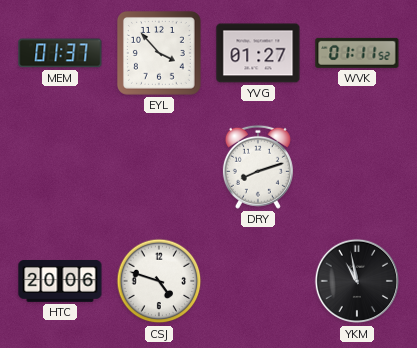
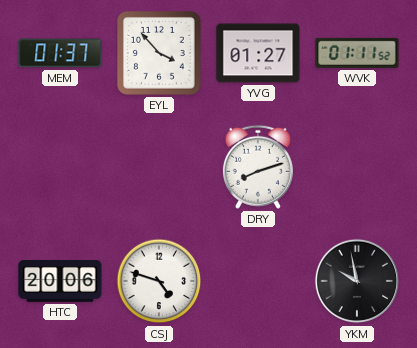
YKM: 10:58 -> 9:58 (357, 281)
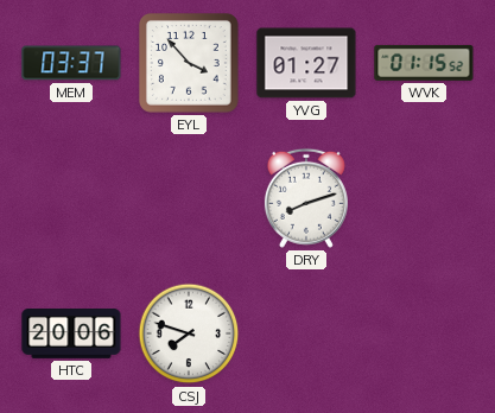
MEM: 01:37 -> 03:37 (71, 63)
WVK: 01:11 -> 01:15 (424, 63)
CSJ: 4:48 -> 7:48 (189, 333)
YKM: 9:58 -> none (357, 281)
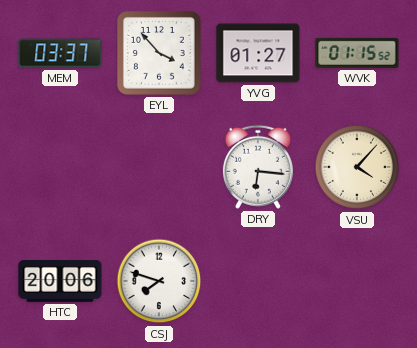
DRY: 8:12 -> 6:16 (258, 167)
VSU: none -> 4:07 (357, 167)
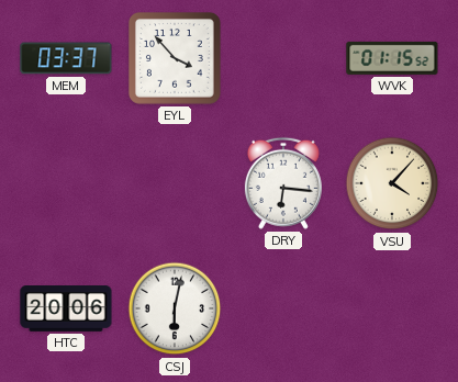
YVG: 01:27 -> none (258, 53)
CSJ: 7:48 -> 6:02 (175, 308)
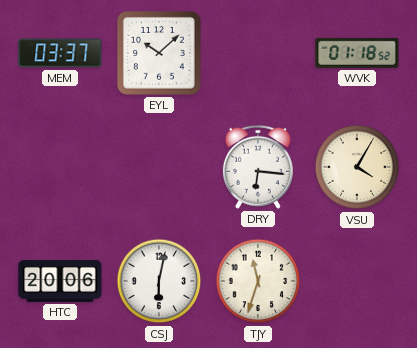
EYL: 3:53 -> 10:08 (160, 54)
WVK: 01:15 -> 01:18 (357, 53)
VSU: 4:07 -> 4:05 (357, 167)
TJY: none -> 11:33 (258, 281)
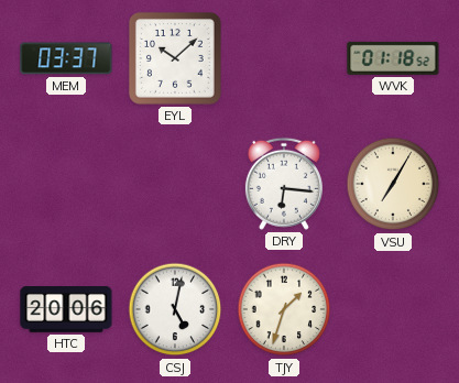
VSU: 4:05 -> 7:05 (393, 184)
CSJ: 6:02 -> 5:02 (175, 309)
TJY: 11:33 -> 1:33 (284, 309)
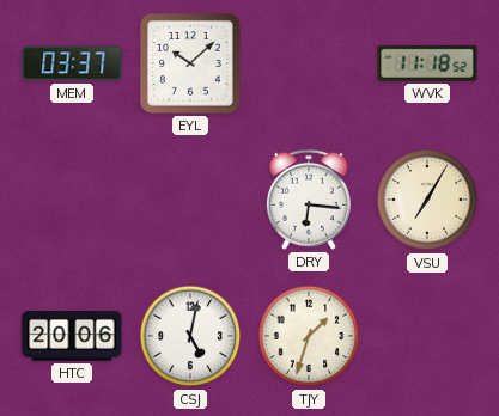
WVK: 01:18 -> 11:18 (427, 63)
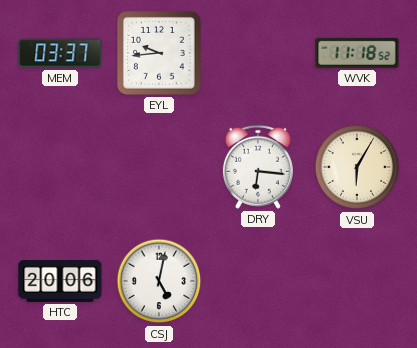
EYL: 10:08 -> 9:44 (160, 54)
VSU: 7:05 -> 6:05 (357, 167)
TJY: 1:33 -> none (309, 336)
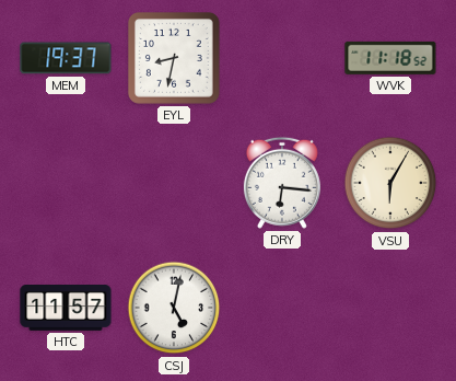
MEM: 03:37 -> 19:37 (66, 58)
EYL: 9:44 -> 8:32 (175, 59)
HTC: 20:06 -> 11:57 (66, 309)
